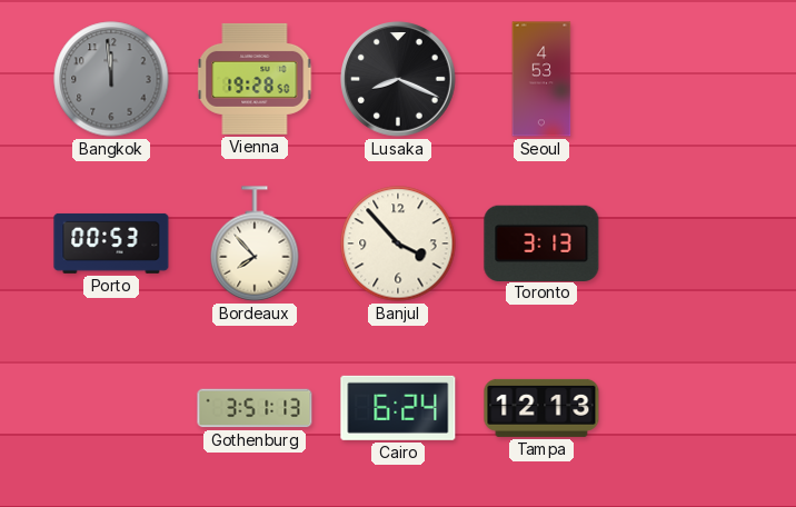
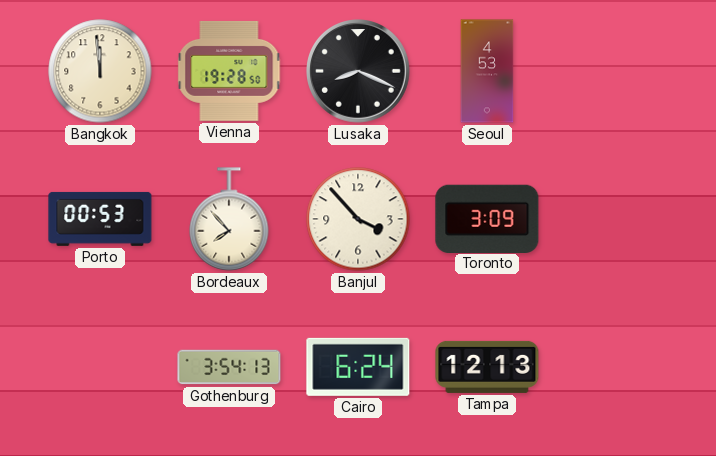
Bangkok dial: grey -> cream (100, 71)
Toronto: 3:13 -> 3:09 (487, 218)
Gothenburg: 3:51 -> 3:54 (229, 367)
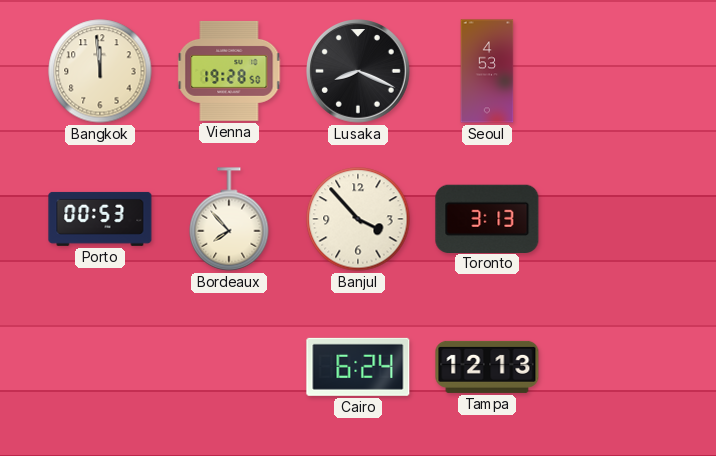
Toronto: 3:09 -> 3:13 (487, 218)
Gothenburg: 3:54 -> none (229, 367)
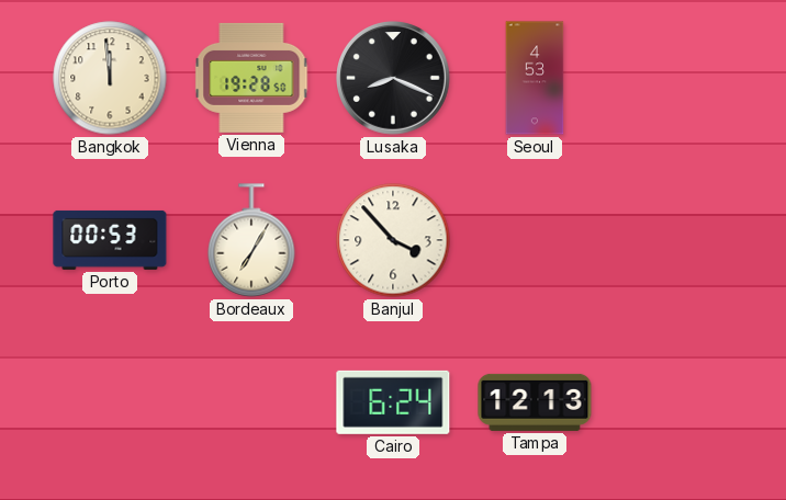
Bordeaux: 7:53 -> 7:05 (251, 240)
Toronto: 3:13 -> none (487, 218)
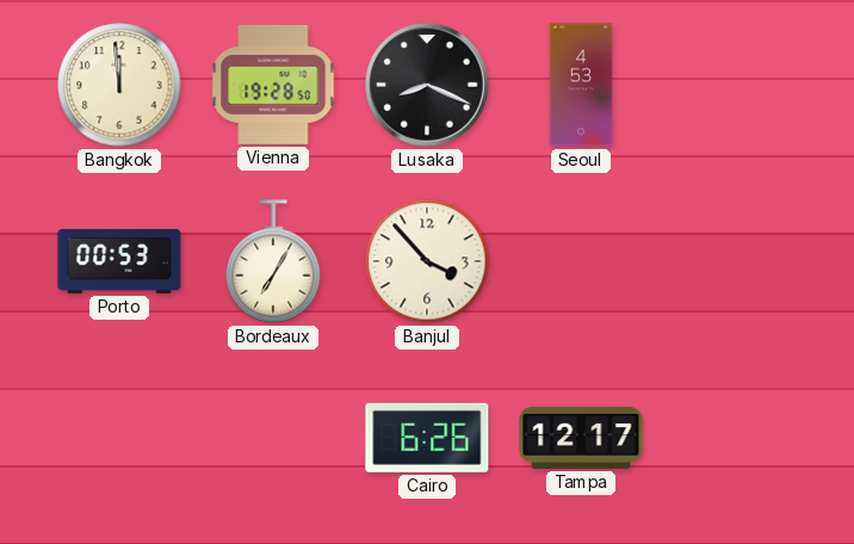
Cairo: 6:24 -> 6:26 (427, 438)
Tampa: 12:13 -> 12:17 (581, 438)
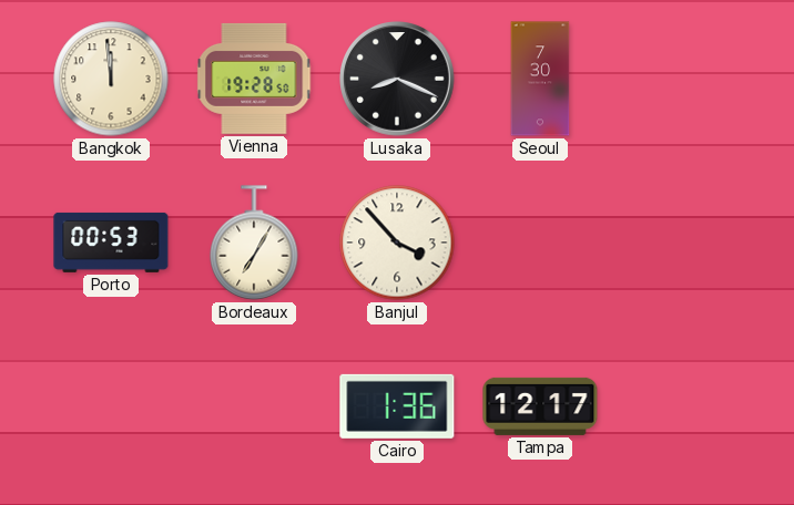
Seoul: 4:53 -> 7:30 (540, 79)
Cairo: 6:26 -> 1:36 (397, 406)
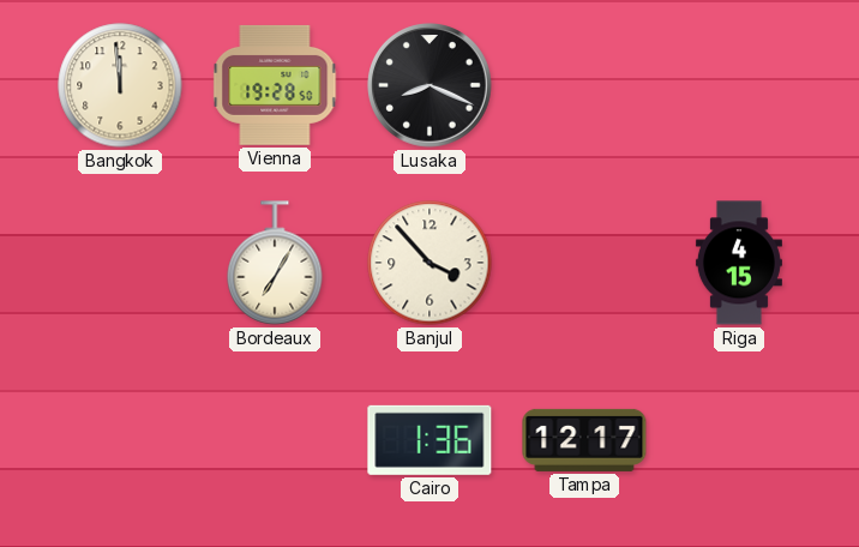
Seoul: 7:30 -> none (540, 79)
Porto: 00:53 -> none (111, 243)
Riga: none -> 4:15 (739, 263)
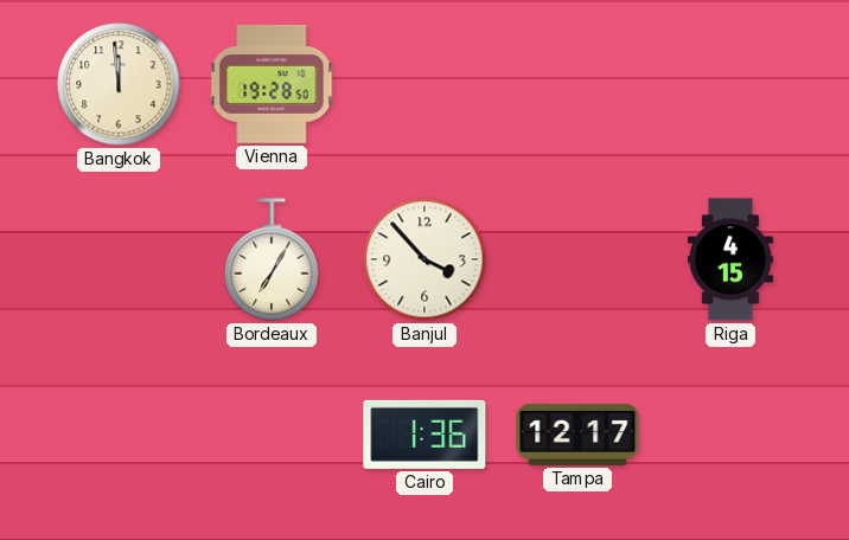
Lusaka: 8:19 -> none (431, 86)
